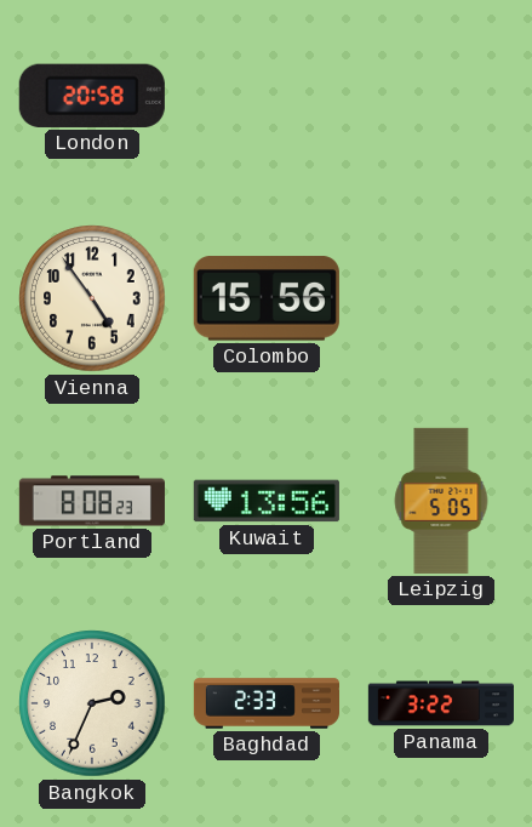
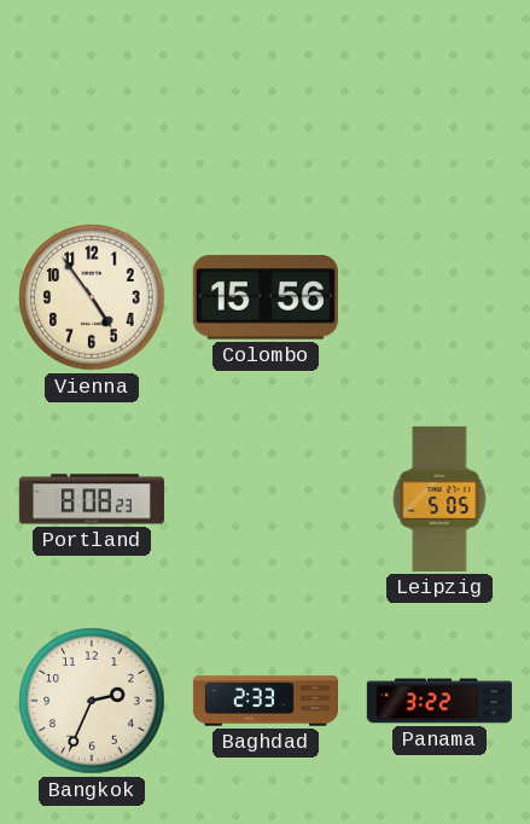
London: 20:58 -> none (92, 96)
Kuwait: 13:56 -> none (267, 501)
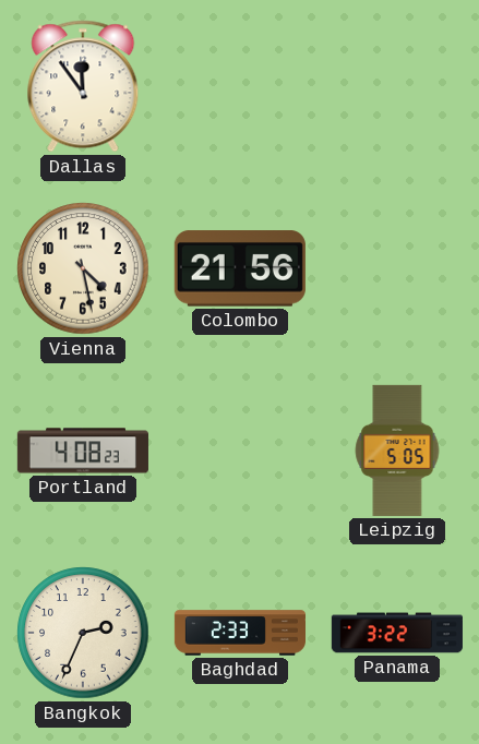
Dallas: none -> 11:54 (83, 86)
Vienna: 4:54 -> 4:28 (83, 268)
Colombo: 15:56 -> 21:56 (240, 268)
Portland: 8:08 -> 4:08 (83, 451)
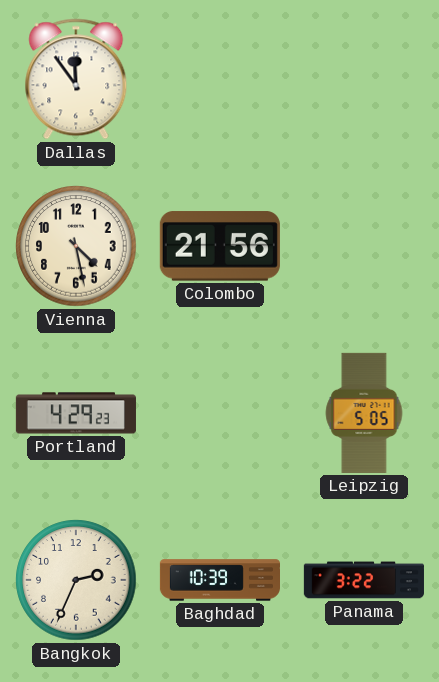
Portland: 4:08 -> 4:29 (76, 413)
Baghdad: 2:33 -> 10:39 (219, 580)
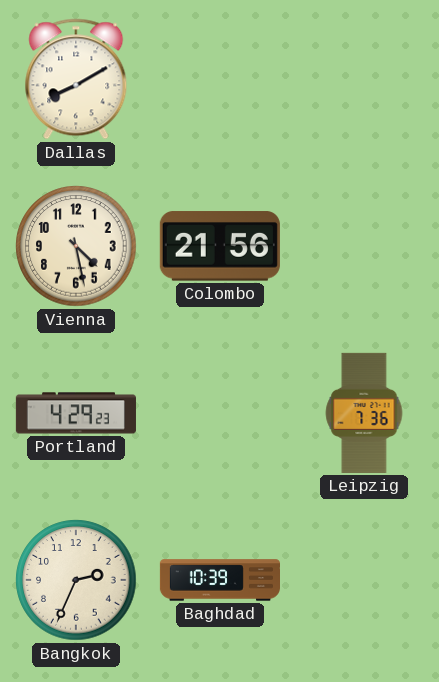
Dallas: 11:54 -> 8:10 (76, 79)
Leipzig: 5:05 -> 7:36 (364, 413)
Panama: 3:22 -> none (364, 580)
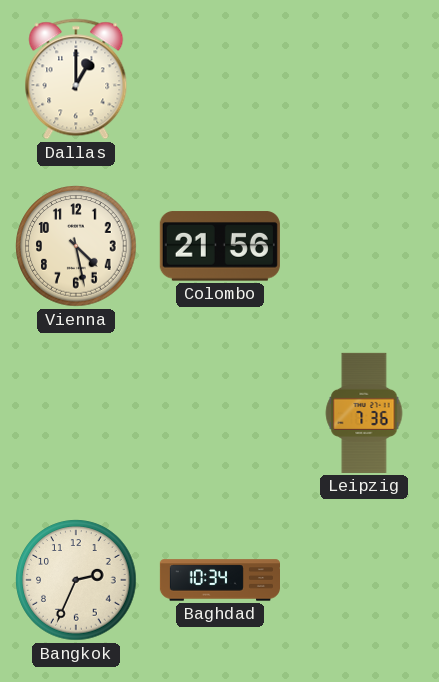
Dallas: 8:10 -> 1:00 (76, 79)
Portland: 4:29 -> none (76, 413)
Baghdad: 10:39 -> 10:34 (219, 580)
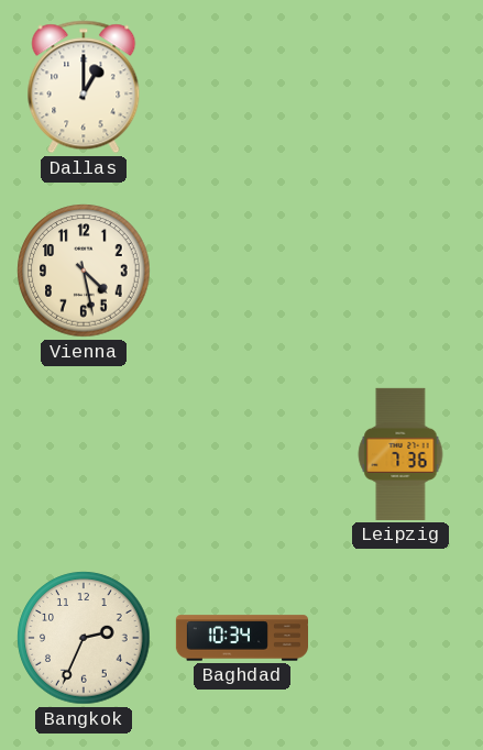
Colombo: 21:56 -> none (220, 246)
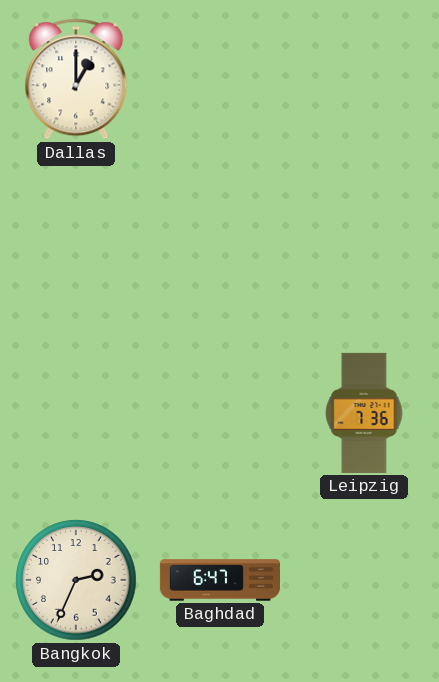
Vienna: 4:28 -> none (84, 271)
Baghdad: 10:34 -> 6:47 (219, 580)
